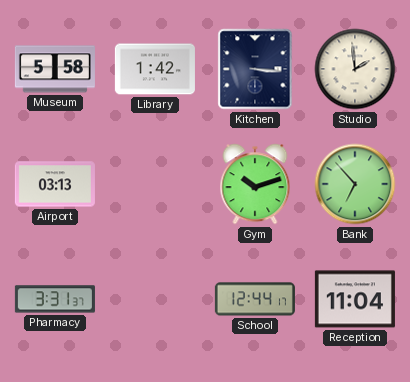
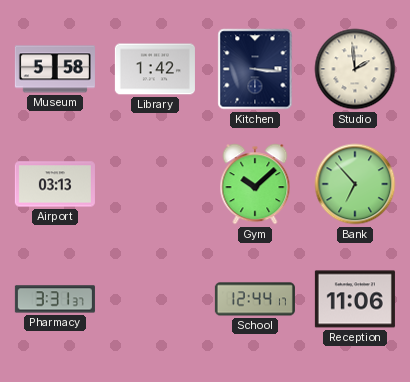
Gym: 10:12 -> 10:08 (255, 184)
Reception: 11:04 -> 11:06 (355, 299)
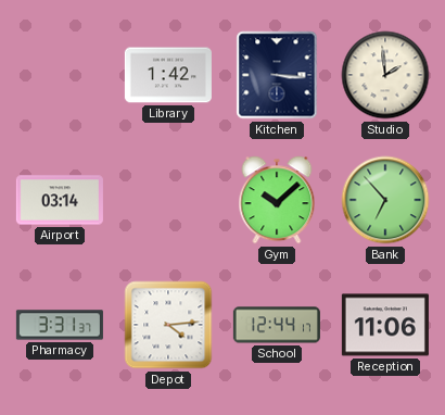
Museum: 5:58 -> none (55, 69)
Airport: 03:13 -> 03:14 (60, 200)
Depot: none -> 4:14 (168, 325)
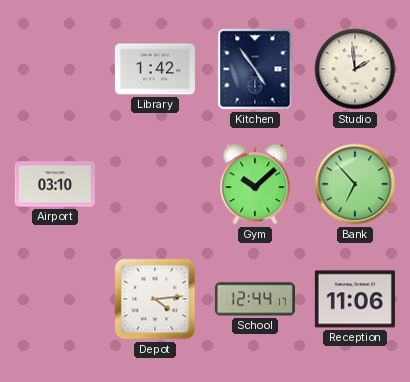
Kitchen: 3:16 -> 4:54 (255, 69)
Airport: 03:14 -> 03:10 (55, 184)
Pharmacy: 3:31 -> none (60, 325)
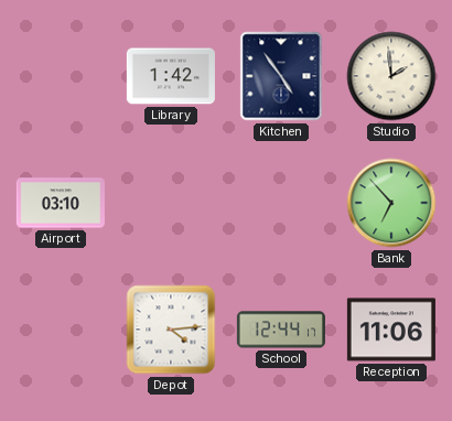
Gym: 10:08 -> none (255, 184)
